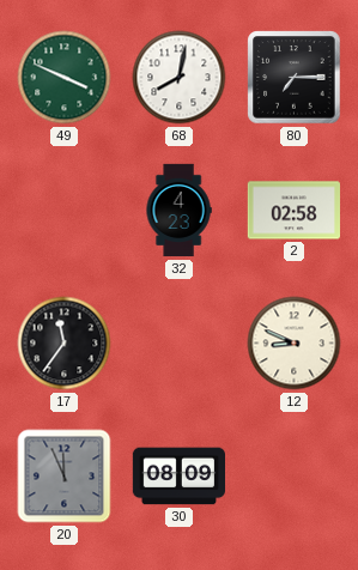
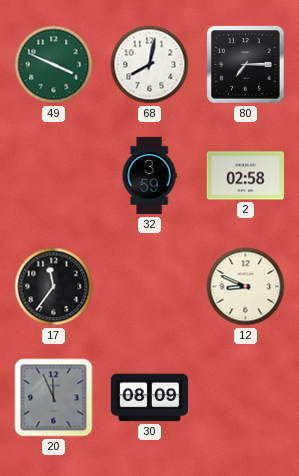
32: 4:23 -> 3:59 (149, 176)
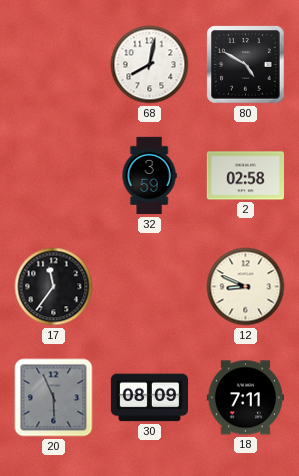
49: 3:49 -> none (54, 65)
80: 7:15 -> 4:50 (246, 65)
20: 11:56 -> 5:56 (54, 398)
18: none -> 7:11 (245, 398)
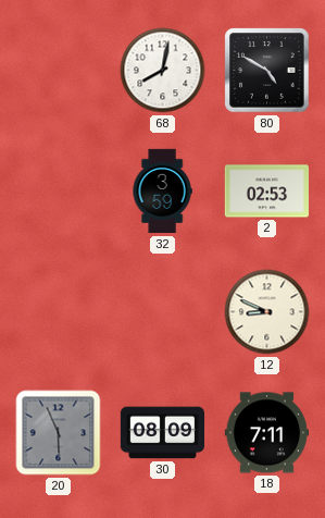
2: 02:58 -> 02:53 (266, 192)
17: 11:36 -> none (54, 287)
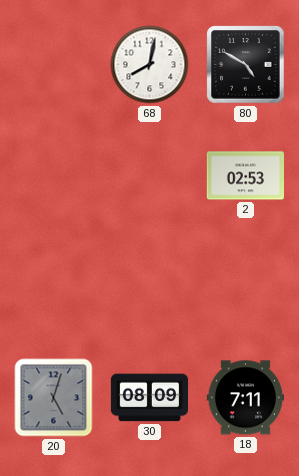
32: 3:59 -> none (162, 192)
12: 8:49 -> none (267, 312)
20: 5:56 -> 5:03 (54, 398)
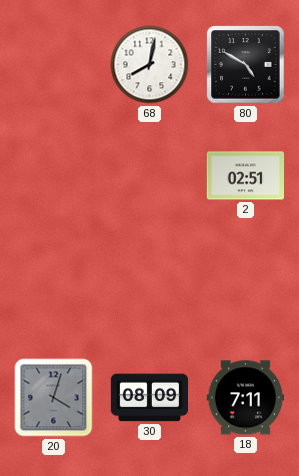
2: 02:53 -> 02:51 (245, 176)
20: 5:03 -> 4:03 (54, 398)
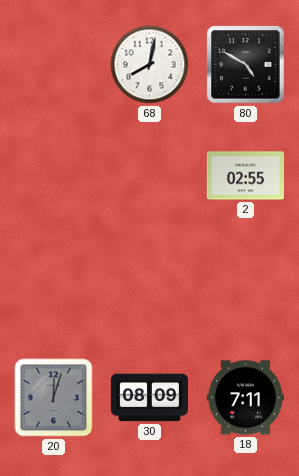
2: 02:51 -> 02:55 (245, 176)
20: 4:03 -> 12:03 (54, 398)
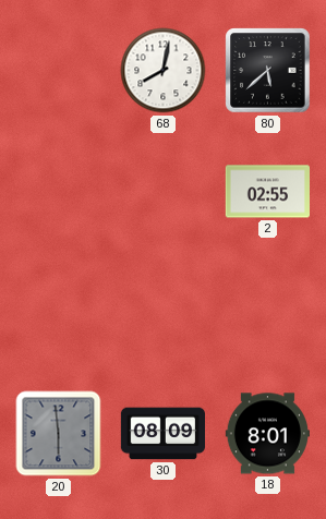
80: 4:50 -> 5:38 (268, 71)
20: 12:03 -> 5:59 (59, 434)
18: 7:11 -> 8:01 (267, 434)
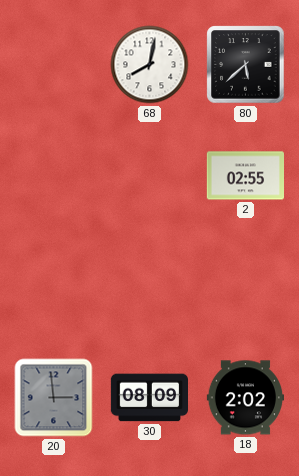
20: 5:59 -> 2:59 (54, 398)
18: 8:01 -> 2:02 (245, 398)
